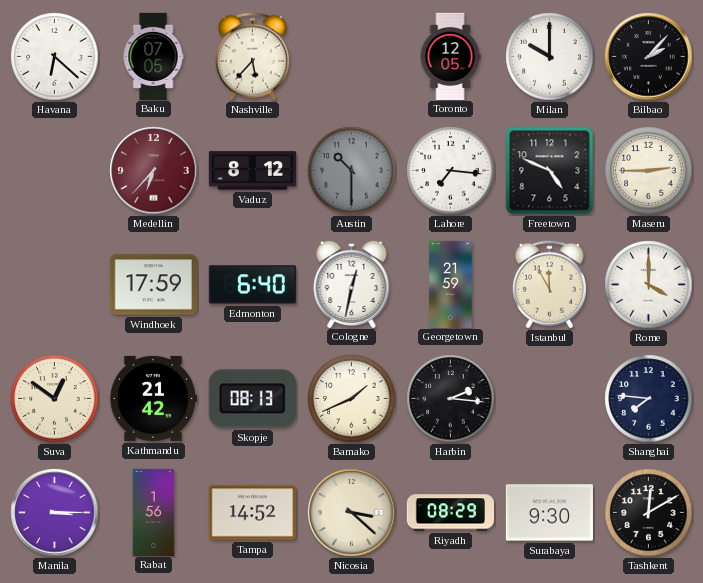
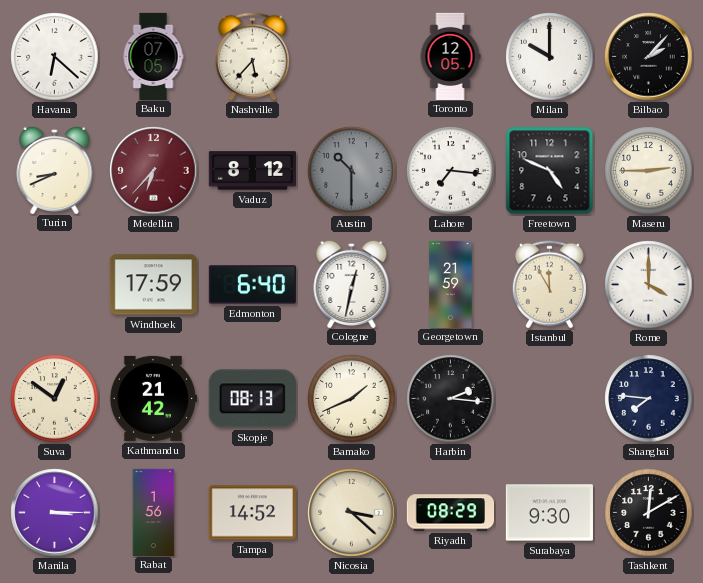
Turin: none -> 8:41 (55, 169)
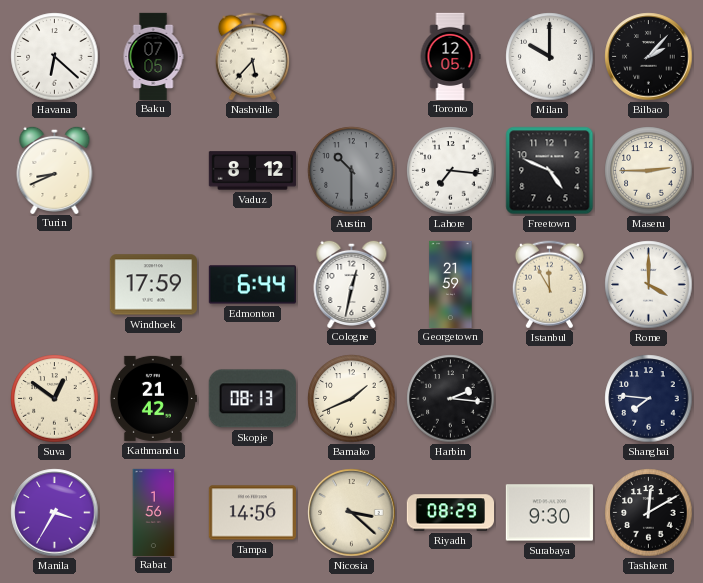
Medellin: 6:37 -> none (154, 171)
Edmonton: 6:40 -> 6:44 (252, 285)
Manila: 3:15 -> 3:35 (55, 513)
Tampa: 14:52 -> 14:56 (252, 513)
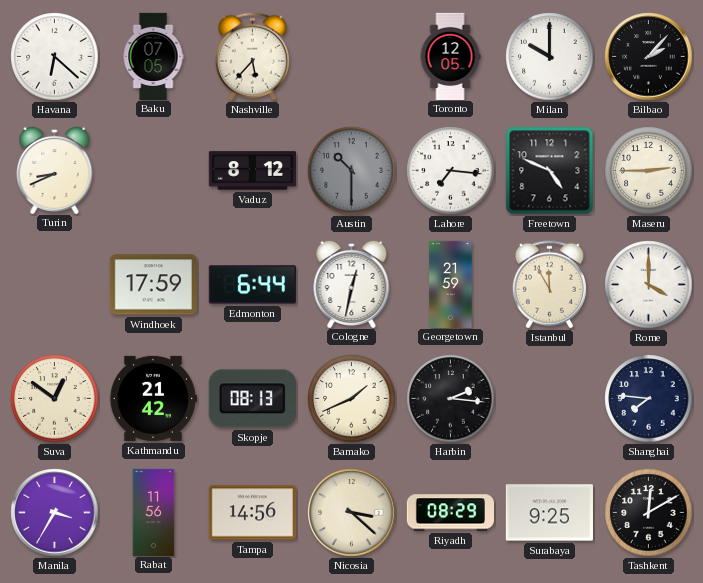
Rabat: 1:56 -> 11:56 (154, 512)
Surabaya: 9:30 -> 9:25 (549, 513)
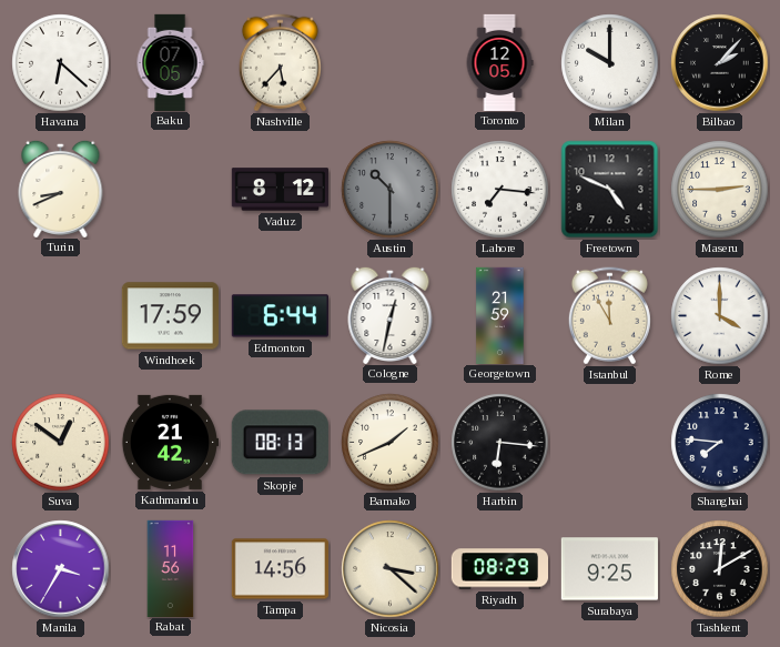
Harbin: 2:16 -> 6:16 (500, 443)
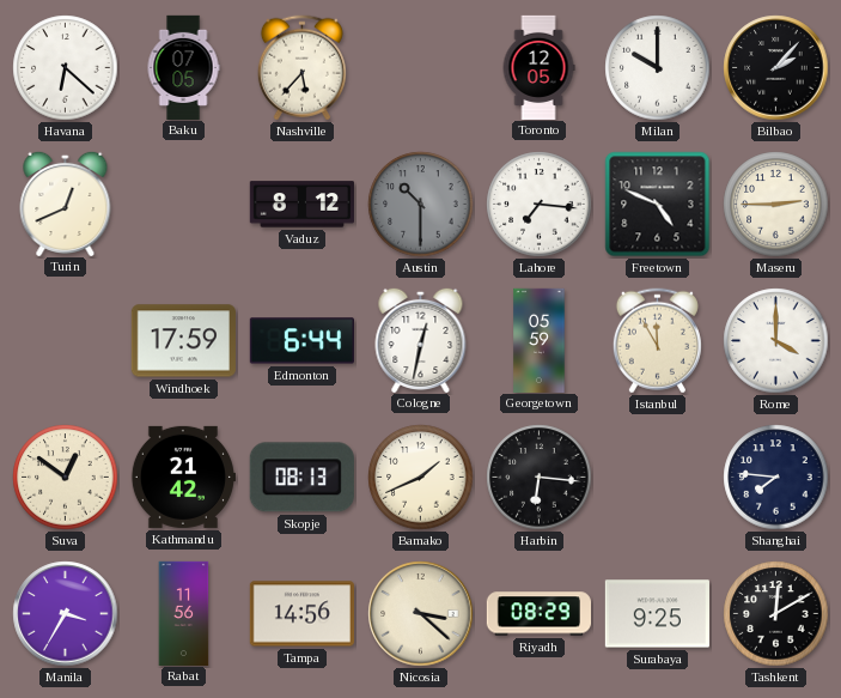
Turin: 8:41 -> 12:41 (66, 202)
Georgetown: 21:59 -> 05:59 (540, 340)
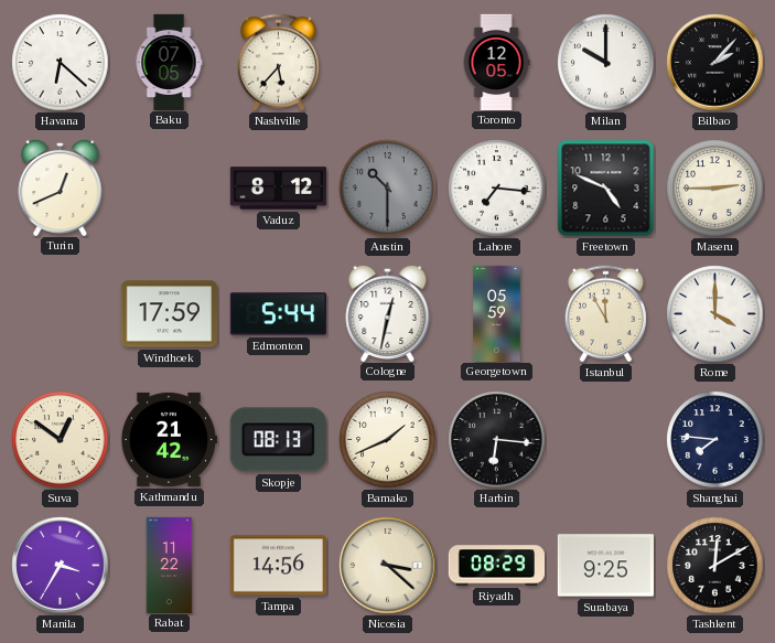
Edmonton: 6:44 -> 5:44 (278, 314)
Rabat: 11:56 -> 11:22 (170, 565)
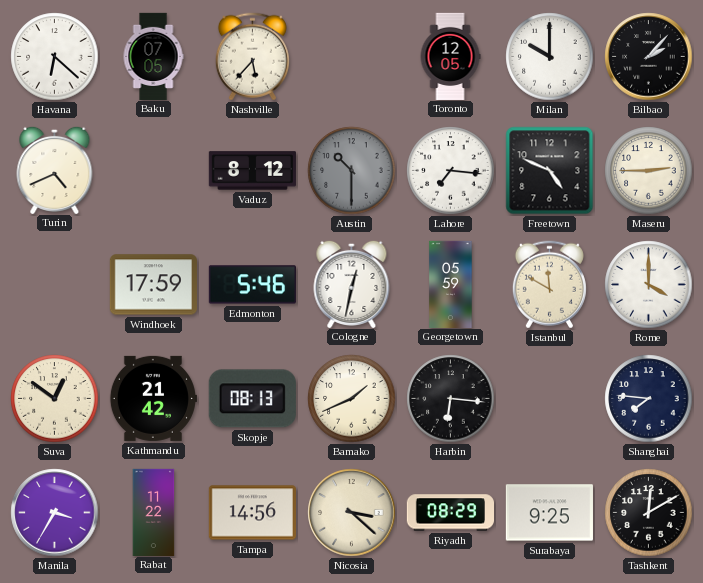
Turin: 12:41 -> 4:41 (55, 169)
Edmonton: 5:44 -> 5:46 (252, 285)
Istanbul: 11:55 -> 11:50 (549, 285)
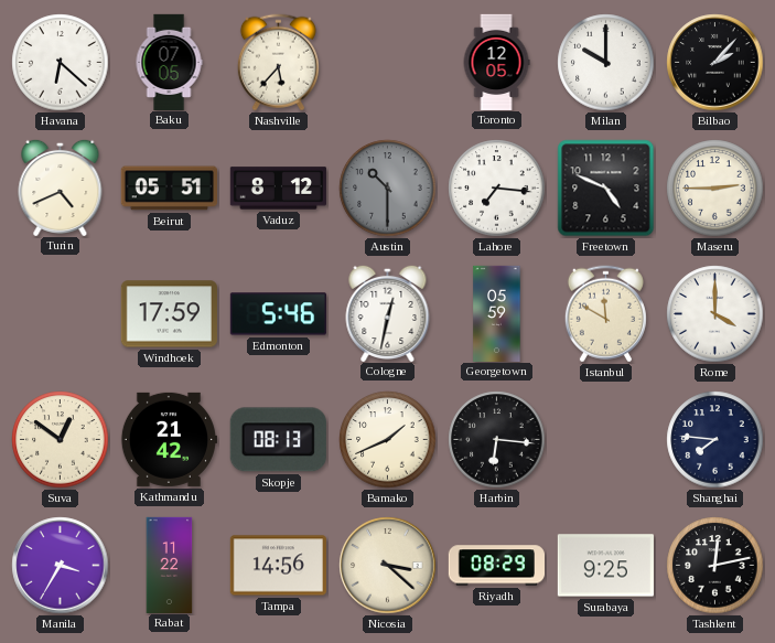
Beirut: none -> 05:51 (169, 189)
Tashkent: 12:10 -> 12:13 (715, 566)
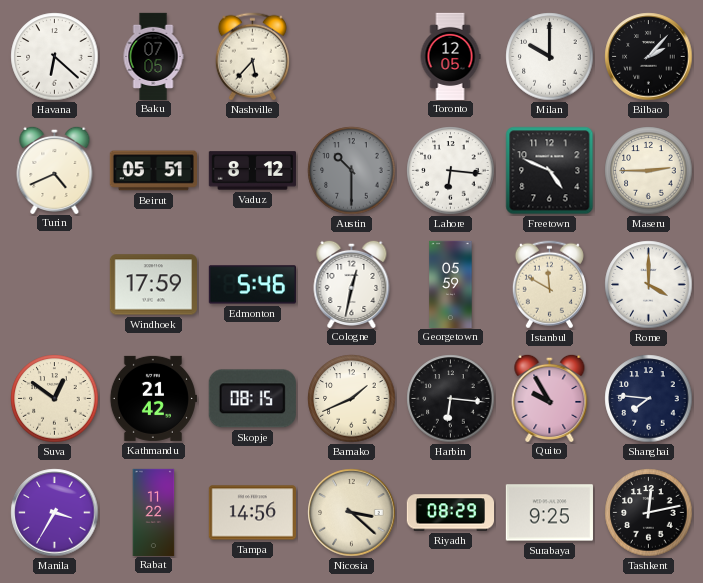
Lahore: 7:16 -> 6:16 (451, 171)
Skopje: 08:13 -> 08:15 (252, 399)
Quito: none -> 9:55 (550, 397)
